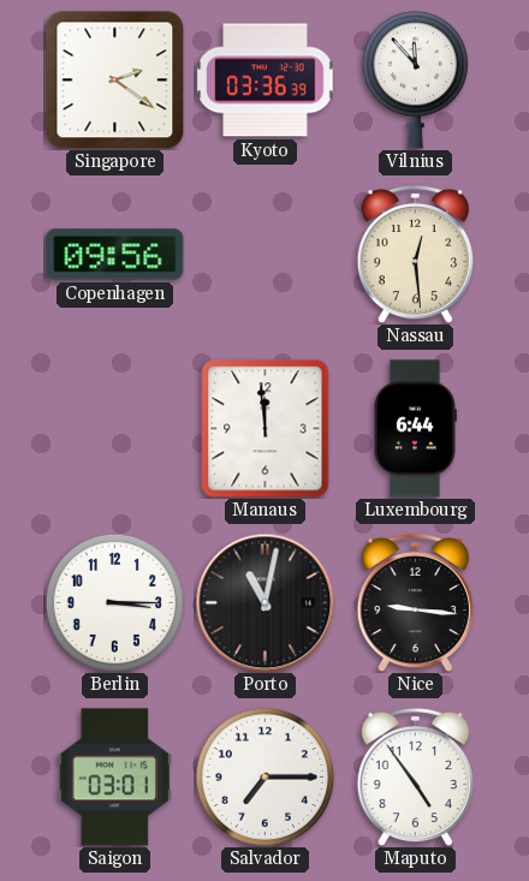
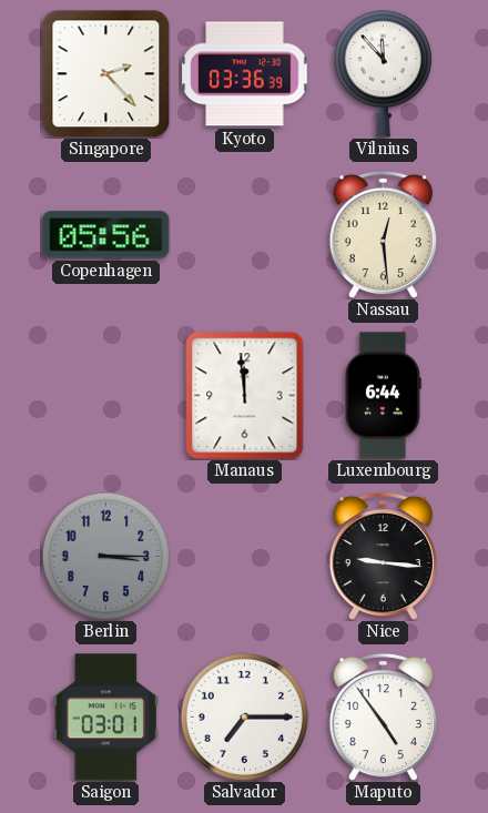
Singapore: 2:21 -> 2:23 (105, 73)
Copenhagen: 09:56 -> 05:56 (106, 235)
Berlin dial: white -> grey (105, 556)
Porto: 11:02 -> none (264, 602)
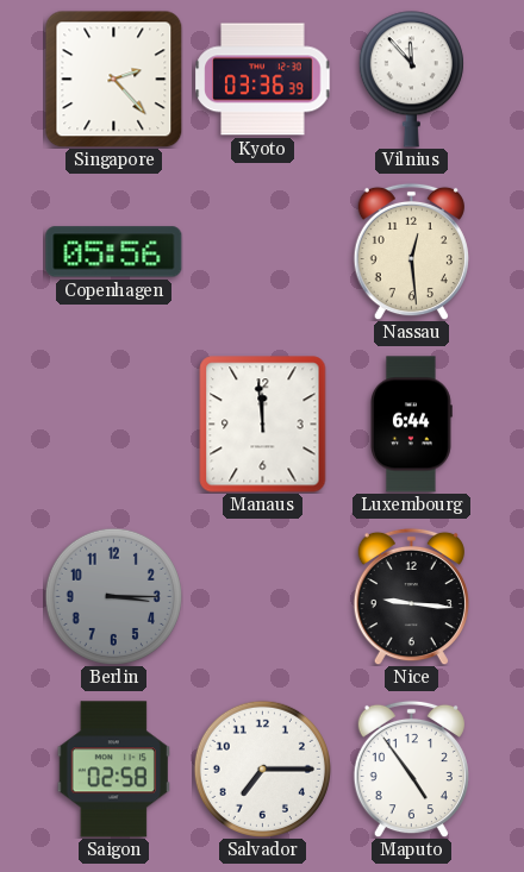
Saigon: 03:01 -> 02:58 (113, 770)
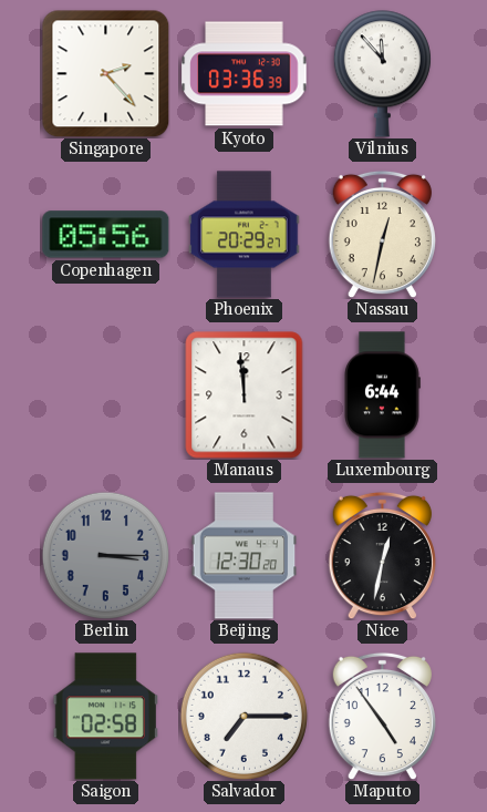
Phoenix: none -> 20:29 (245, 235)
Nassau: 12:29 -> 12:32 (382, 234)
Beijing: none -> 12:30 (245, 556)
Nice: 9:16 -> 12:32 (382, 555)
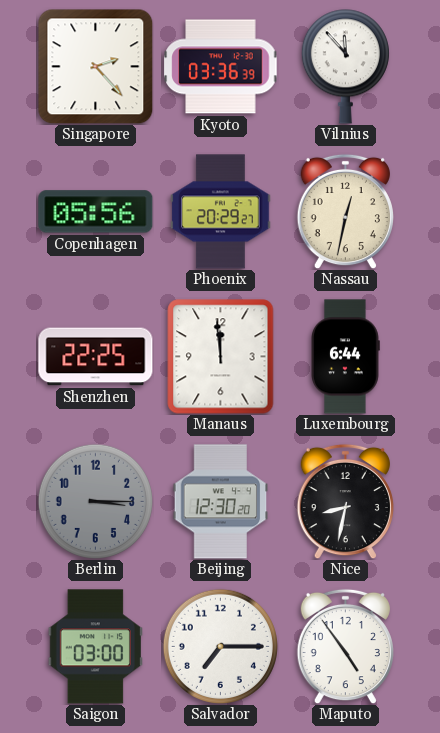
Shenzhen: none -> 22:25 (96, 357)
Nice: 12:32 -> 8:32 (345, 501)
Saigon: 02:58 -> 03:00 (95, 647)
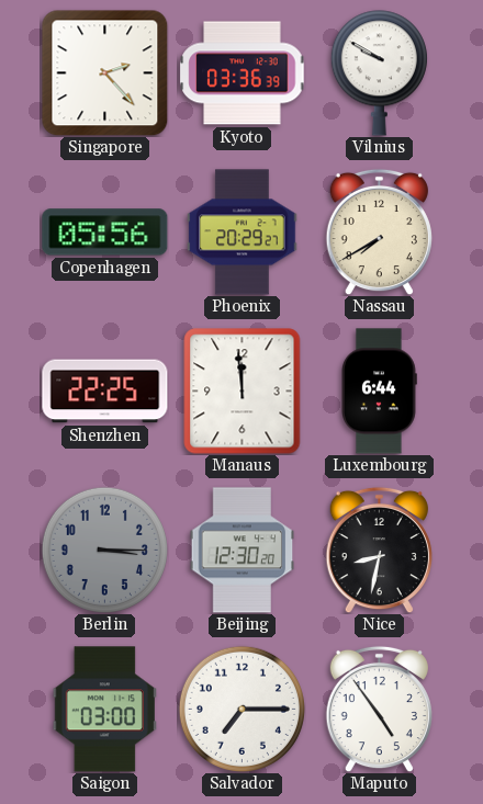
Vilnius: 11:53 -> 9:50 (379, 73)
Nassau: 12:32 -> 7:40 (379, 231)
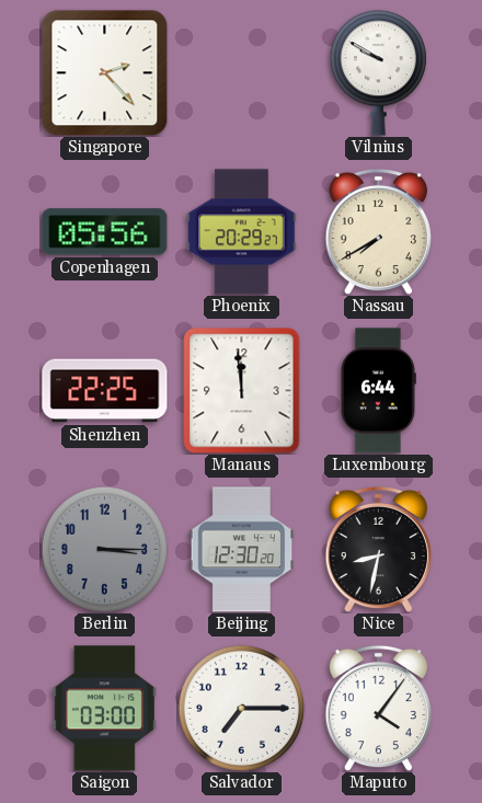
Kyoto: 03:36 -> none (243, 73)
Maputo: 4:54 -> 4:06 (378, 708)
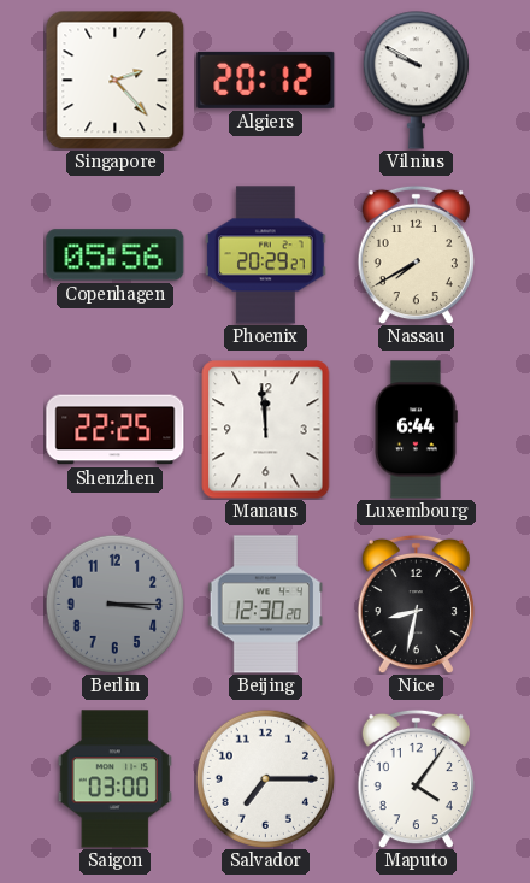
Algiers: none -> 20:12 (266, 80)
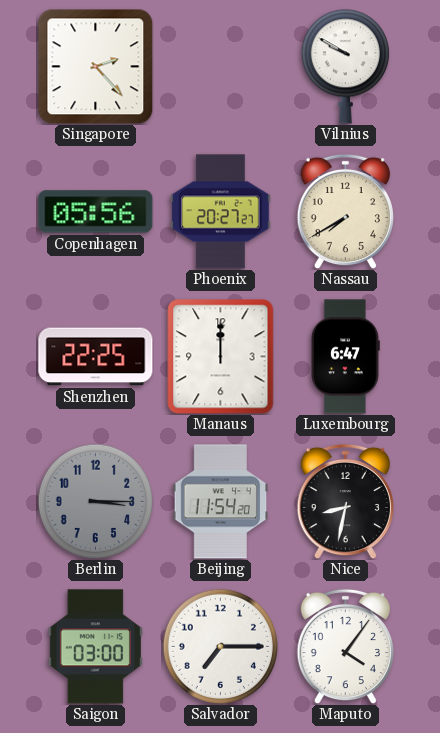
Algiers: 20:12 -> none (266, 80)
Phoenix: 20:29 -> 20:27 (221, 212)
Manaus: 11:59 -> 12:00 (221, 357)
Luxembourg: 6:44 -> 6:47 (345, 357)
Beijing: 12:30 -> 11:54 (221, 502)
